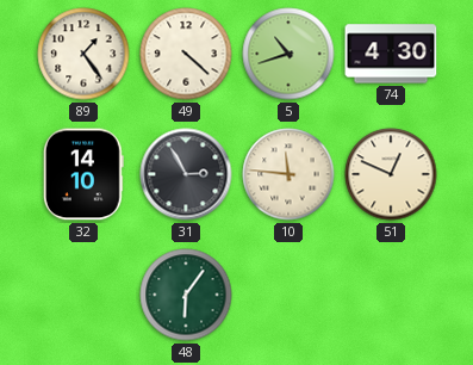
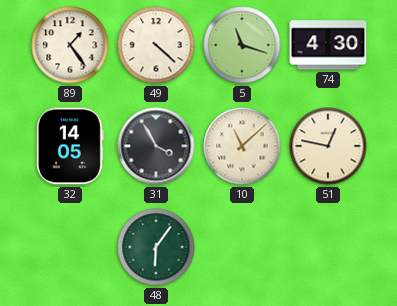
5: 10:42 -> 11:18 (242, 45)
32: 14:10 -> 14:05 (70, 146)
31: 2:55 -> 3:55 (156, 146)
10: 11:46 -> 11:08 (242, 146)
51: 12:49 -> 12:47 (328, 146)
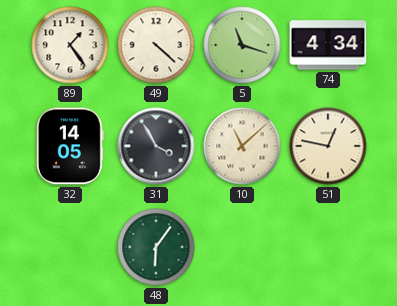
74: 4:30 -> 4:34 (328, 45)
